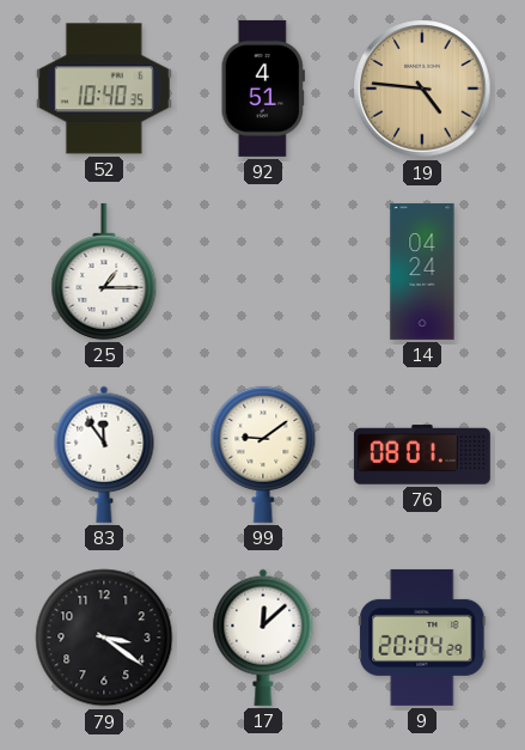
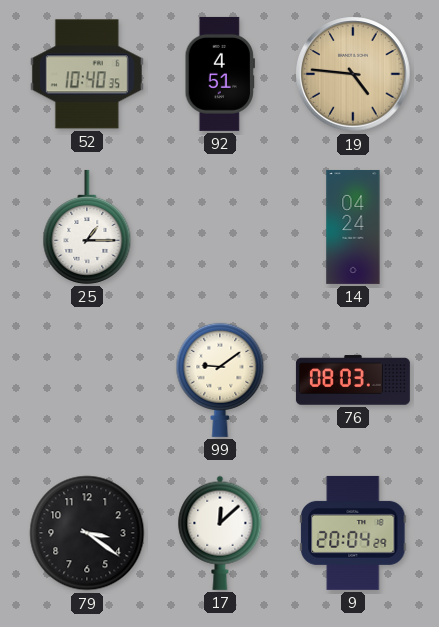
83: 11:54 -> none (104, 455)
76: 08:01 -> 08:03 (353, 380)
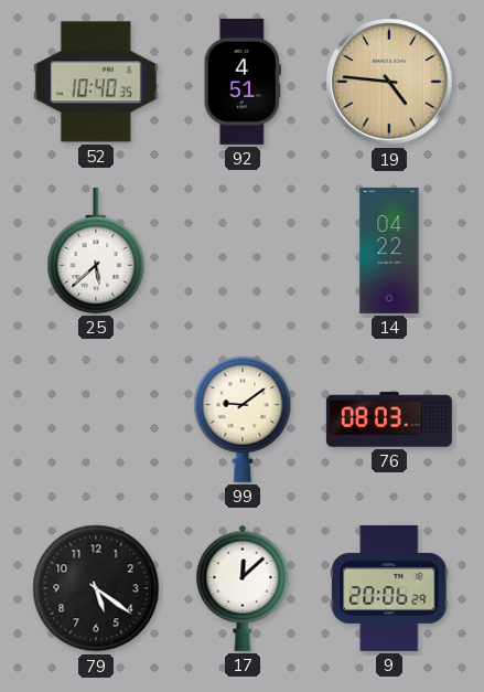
25: 1:15 -> 5:38 (96, 251)
14: 04:24 -> 04:22 (389, 251)
79: 3:21 -> 5:21 (96, 588)
9: 20:04 -> 20:06 (389, 588)
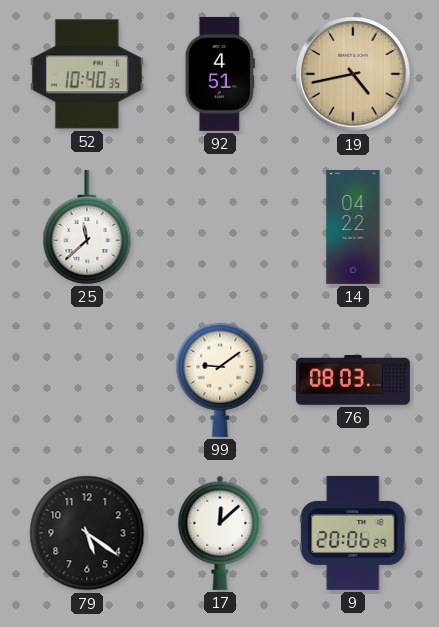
19: 4:46 -> 4:43 (353, 74)
25: 5:38 -> 11:38 (87, 227)
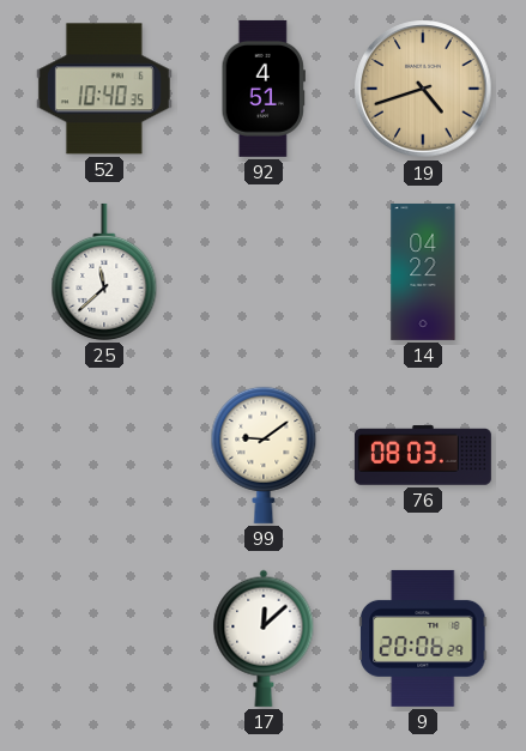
19: 4:43 -> 4:42 (423, 89)
79: 5:21 -> none (87, 533)
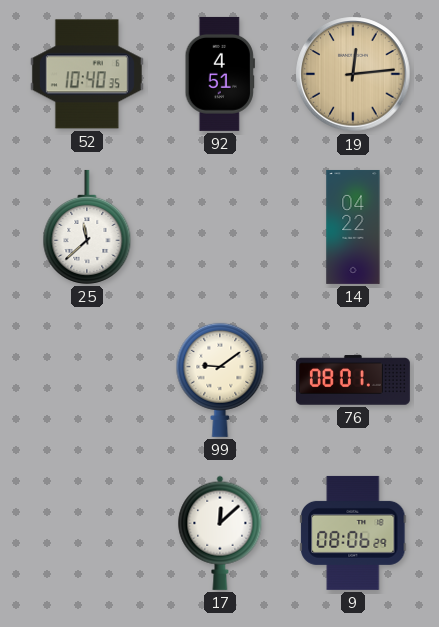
19: 4:42 -> 12:14 (353, 74)
76: 08:03 -> 08:01 (353, 380)
9: 20:06 -> 08:06 (353, 533)
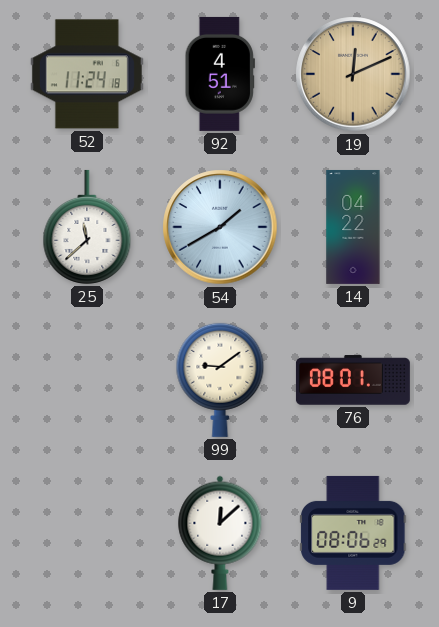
52: 10:40 -> 11:24 (87, 74)
19: 12:14 -> 12:11 (353, 74)
54: none -> 1:40 (220, 227)
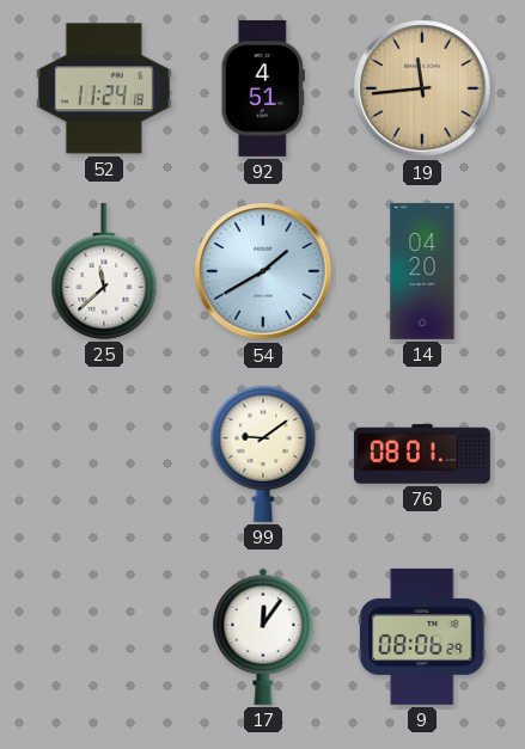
19: 12:11 -> 11:44 (422, 88)
14: 04:22 -> 04:20 (422, 271)
17: 12:08 -> 12:06 (263, 637)
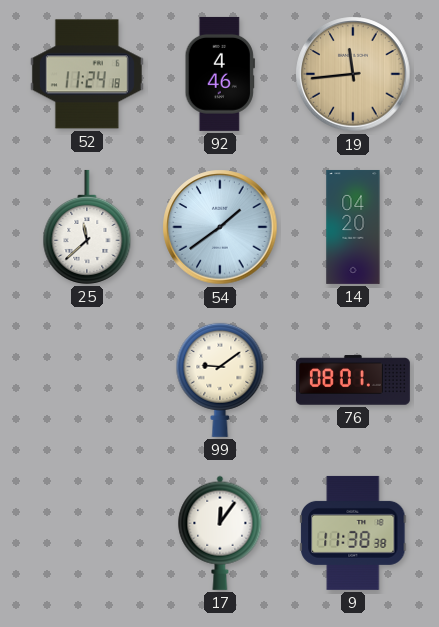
92: 4:51 -> 4:46 (220, 74)
54: 1:40 -> 1:39 (220, 227)
9: 08:06 -> 11:38 (353, 533)
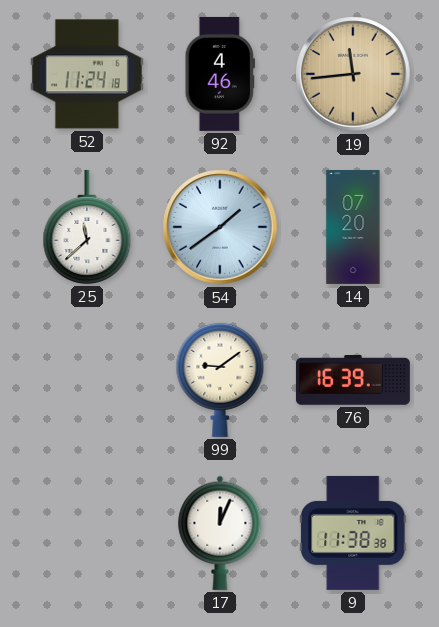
14: 04:20 -> 07:20 (353, 227)
76: 08:01 -> 16:39 (353, 380)
17: 12:06 -> 12:04 (220, 533)
